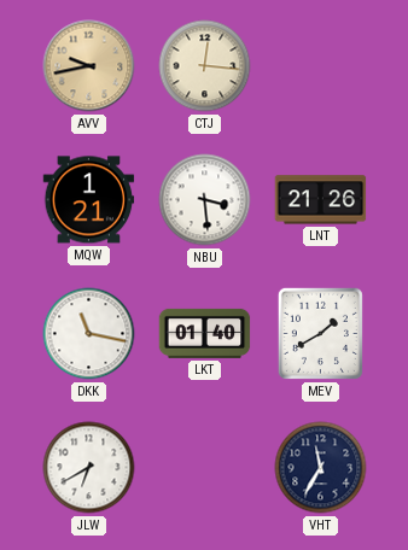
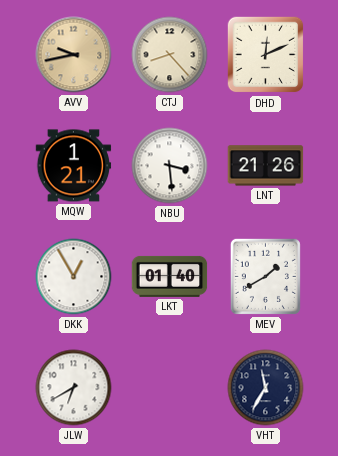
CTJ: 12:16 -> 8:23 (170, 55)
DHD: none -> 12:11 (266, 55)
DKK: 11:17 -> 12:55 (74, 277)
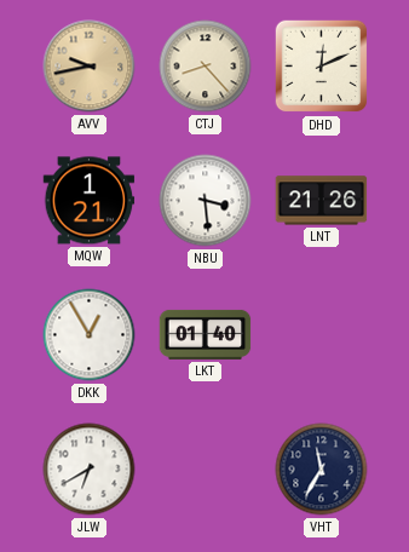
MEV: 1:40 -> none (265, 276)
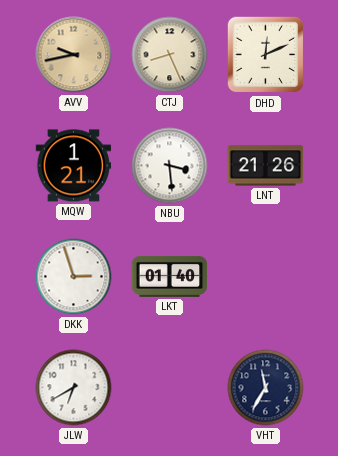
CTJ: 8:23 -> 8:26 (170, 55)
DKK: 12:55 -> 2:57 (74, 277)
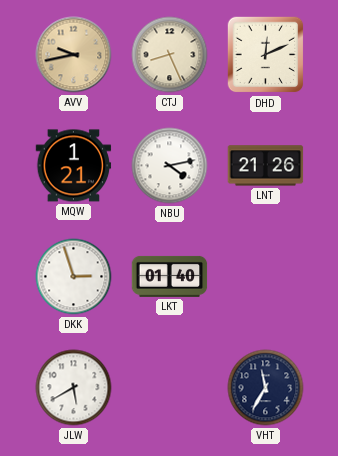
NBU: 3:29 -> 4:13 (170, 166)
JLW: 6:40 -> 5:40 (74, 388)
